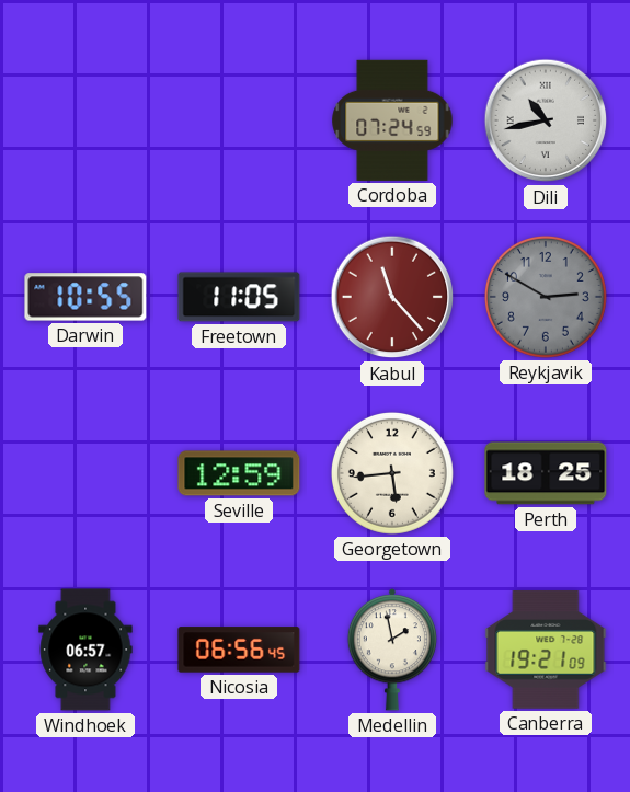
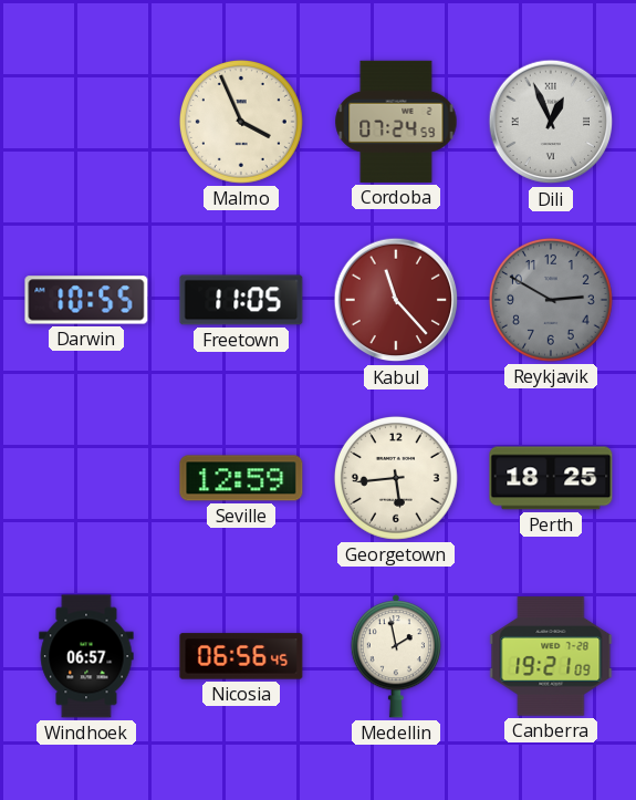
Malmo: none -> 3:56 (241, 122)
Dili: 10:43 -> 12:56 (551, 122)
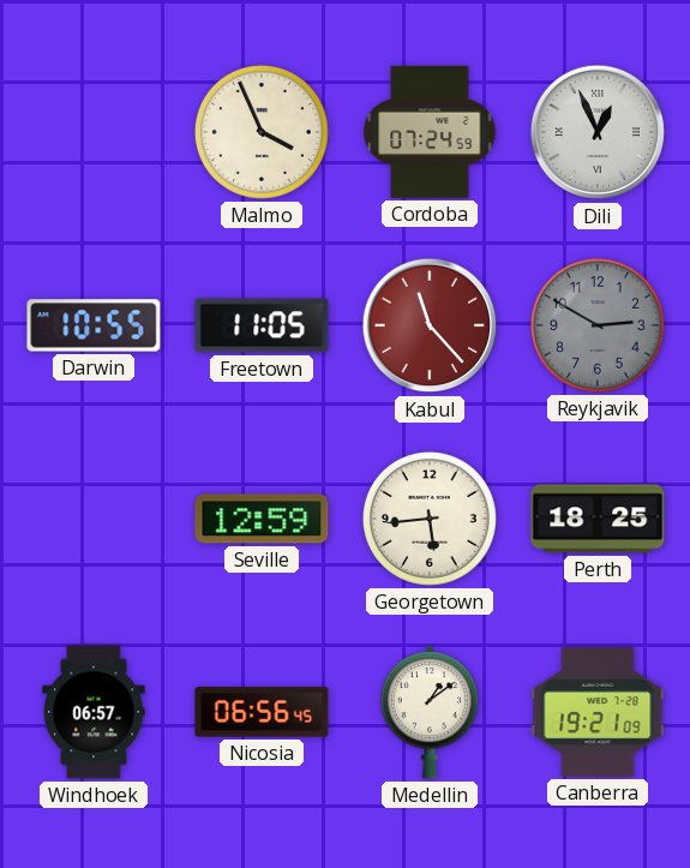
Medellin: 1:58 -> 1:09 (430, 712)
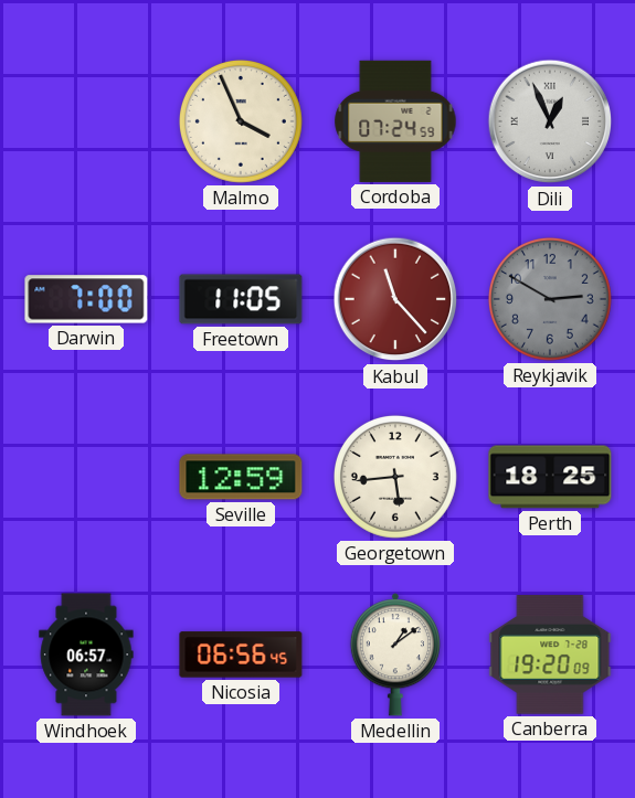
Darwin: 10:55 -> 7:00 (86, 299)
Canberra: 19:21 -> 19:20 (550, 655)
